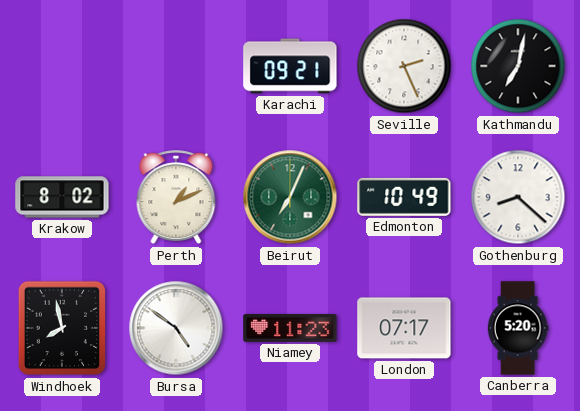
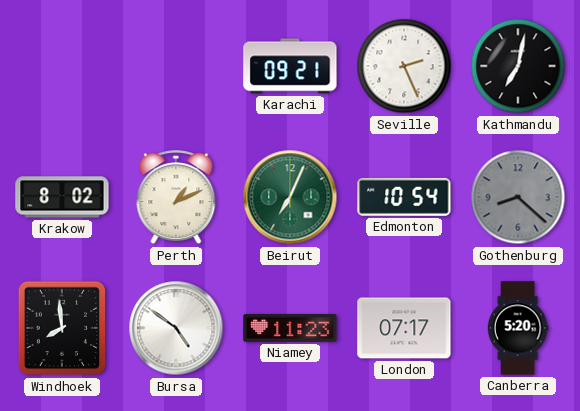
Edmonton: 10:49 -> 10:54 (404, 197)
Gothenburg dial: white -> grey (518, 197)
Windhoek: 7:58 -> 7:59 (62, 328)
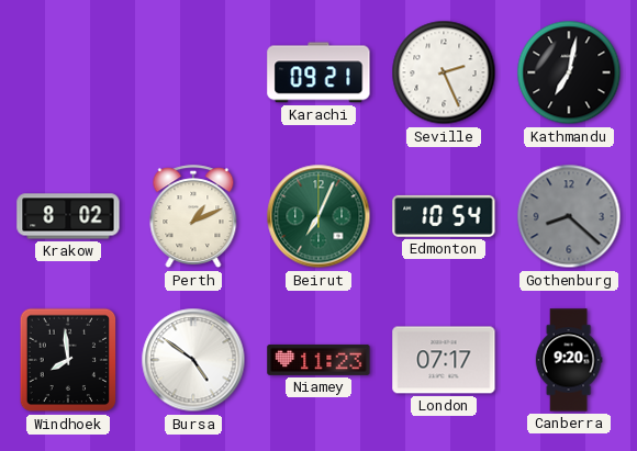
Canberra: 5:20 -> 9:20 (569, 360)
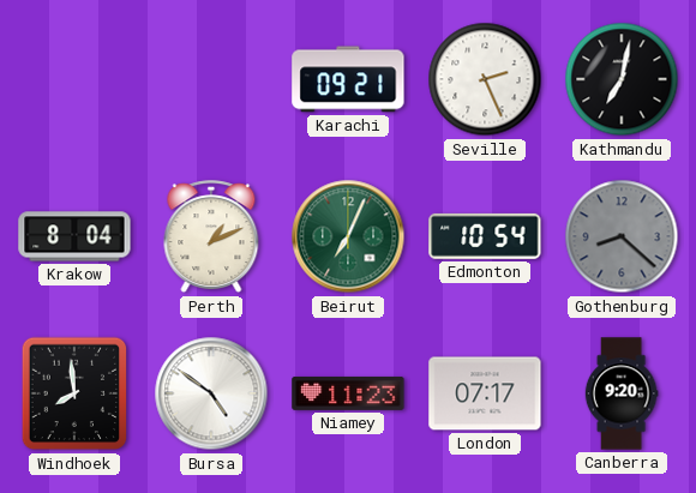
Krakow: 8:02 -> 8:04 (74, 236)
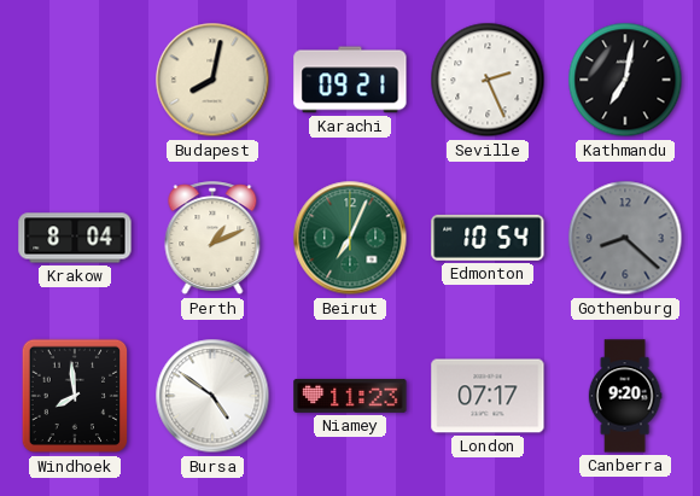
Budapest: none -> 8:02 (212, 80)
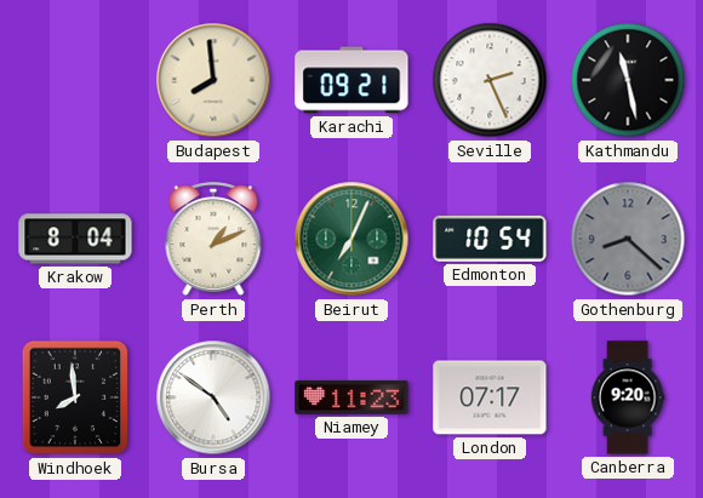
Budapest: 8:02 -> 7:59 (213, 80)
Kathmandu: 7:02 -> 11:28 (628, 80)
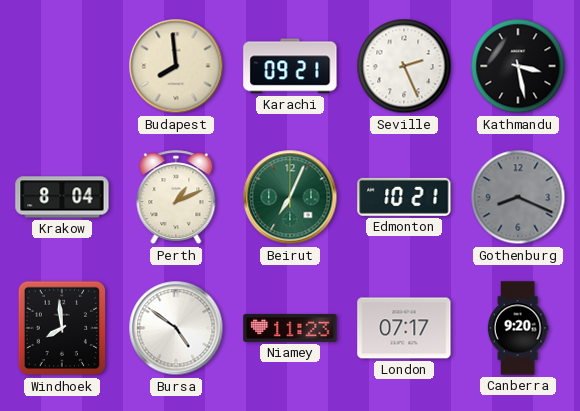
Kathmandu: 11:28 -> 3:28 (518, 66)
Edmonton: 10:54 -> 10:21 (404, 197)
Gothenburg: 8:22 -> 8:19 (518, 197)
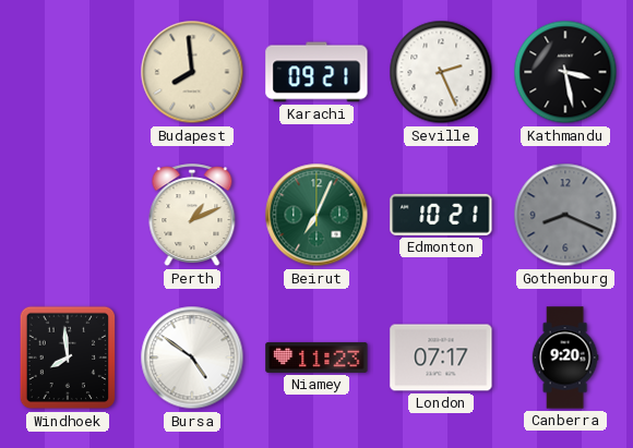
Krakow: 8:04 -> none (62, 197)
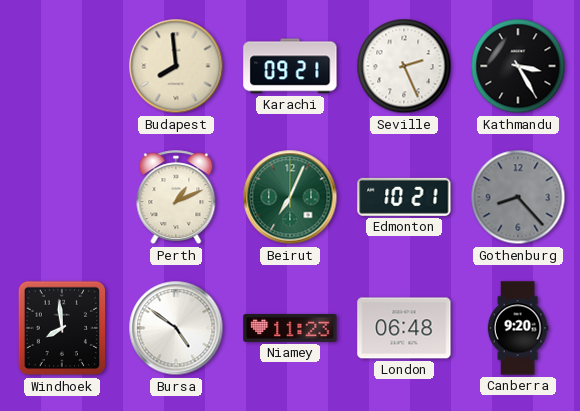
Kathmandu: 3:28 -> 3:25 (518, 66)
Gothenburg: 8:19 -> 8:23 (518, 197)
London: 07:17 -> 06:48 (404, 328)
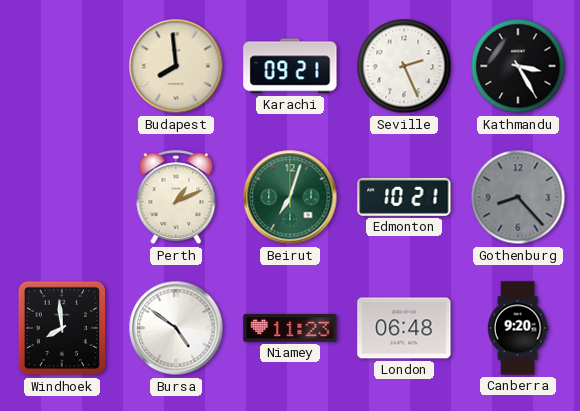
Beirut: 7:04 -> 7:03 (290, 197)
